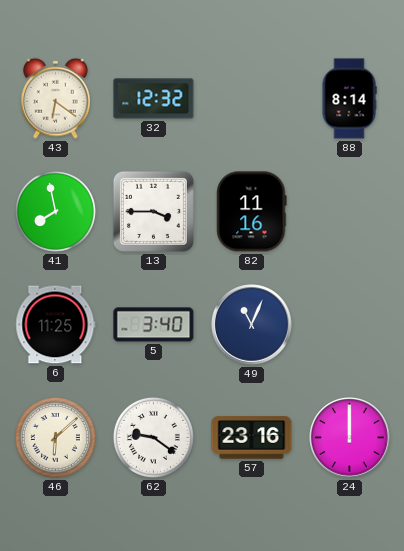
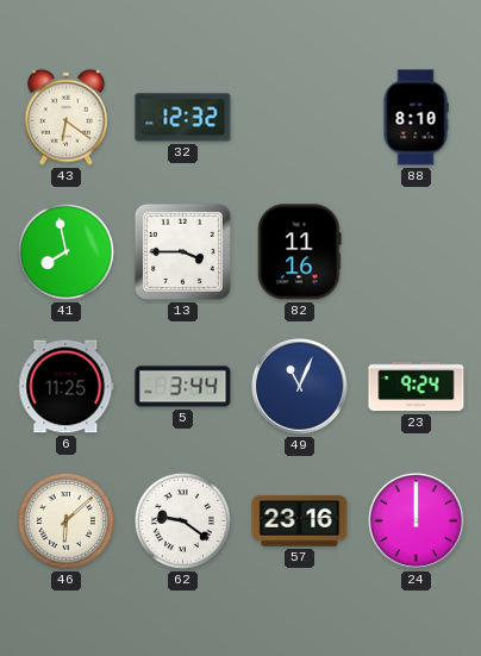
88: 8:14 -> 8:10 (416, 118)
5: 3:40 -> 3:44 (183, 387)
23: none -> 9:24 (417, 387)
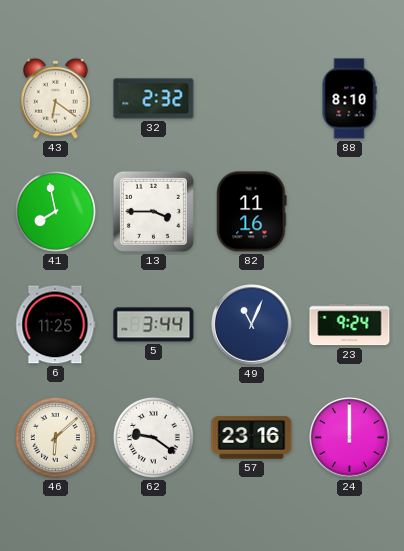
32: 12:32 -> 2:32 (154, 99)
